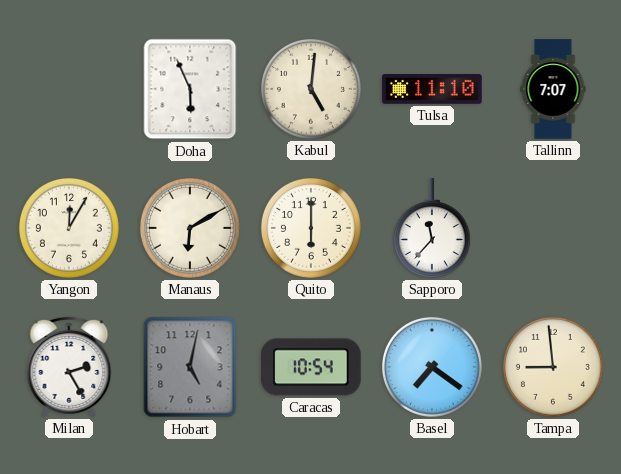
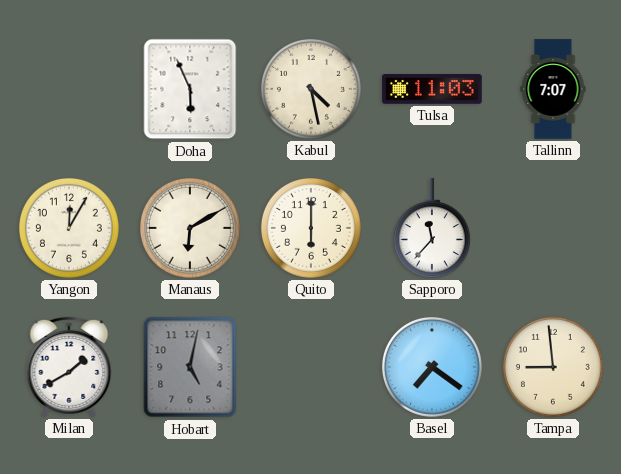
Kabul: 5:01 -> 4:28 (311, 89)
Tulsa: 11:10 -> 11:03 (432, 89)
Milan: 2:25 -> 1:40 (69, 367)
Caracas: 10:54 -> none (311, 367)
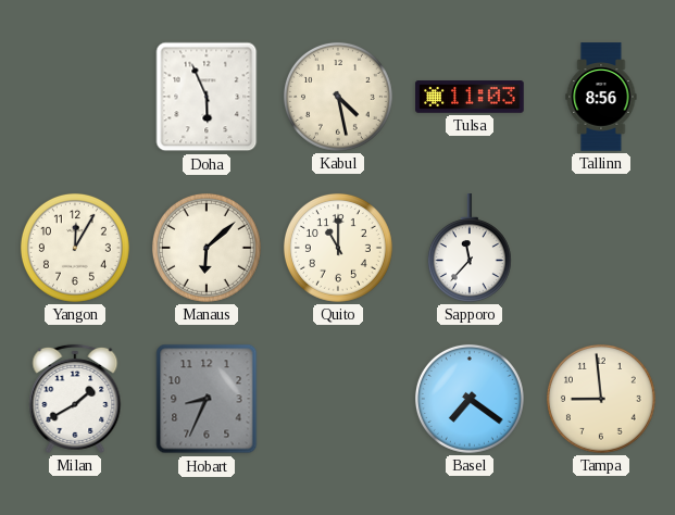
Tallinn: 7:07 -> 8:56 (601, 97)
Manaus: 6:10 -> 6:08 (207, 248)
Quito: 6:00 -> 11:00 (338, 248)
Hobart: 5:02 -> 8:34 (207, 399)
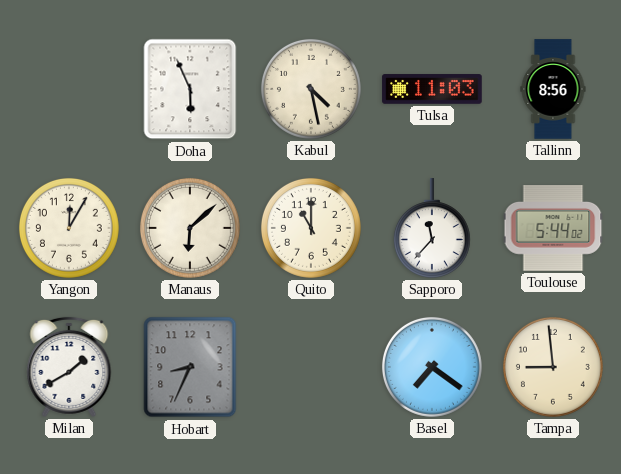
Toulouse: none -> 5:44 (553, 229)
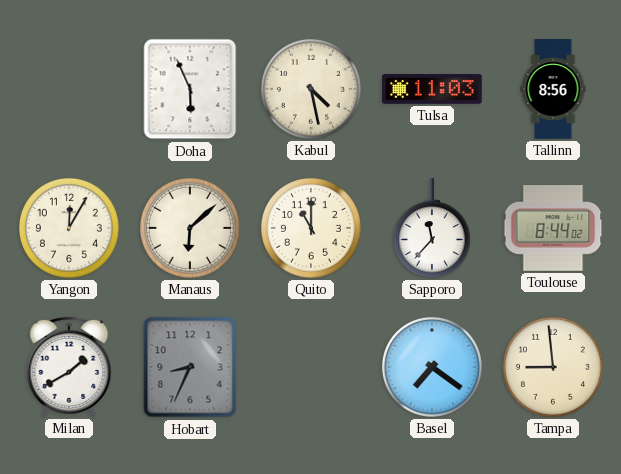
Toulouse: 5:44 -> 8:44 (553, 229)
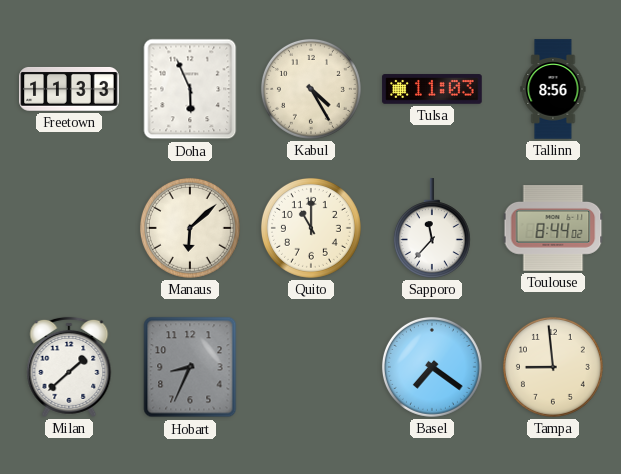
Freetown: none -> 11:33 (69, 89)
Kabul: 4:28 -> 4:25 (311, 89)
Yangon: 12:05 -> none (69, 228)
Milan: 1:40 -> 1:38 (69, 367)
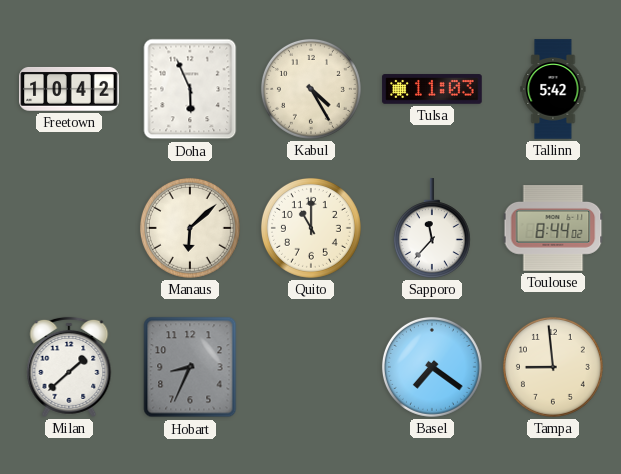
Freetown: 11:33 -> 10:42 (69, 89)
Tallinn: 8:56 -> 5:42 (553, 89)
